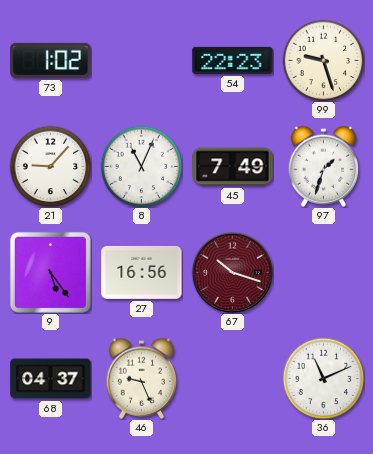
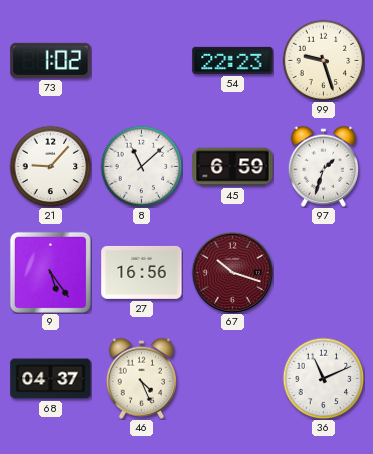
8: 11:04 -> 11:08 (141, 166)
45: 7:49 -> 6:59 (233, 167)
46: 9:26 -> 4:26 (141, 378)
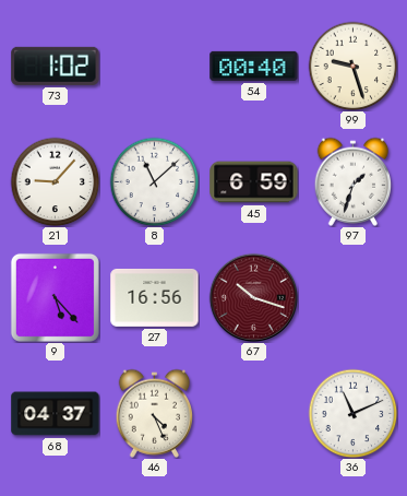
54: 22:23 -> 00:40 (254, 66)
9: 5:24 -> 5:23 (55, 297)
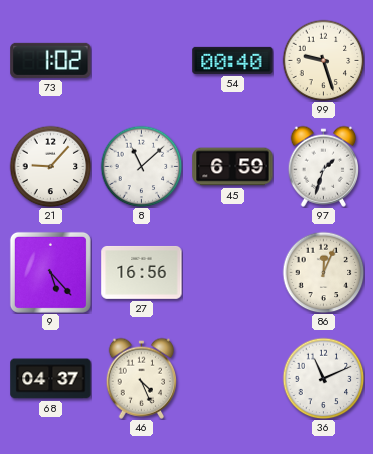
67: 10:18 -> none (253, 297)
86: none -> 12:04 (323, 272)
